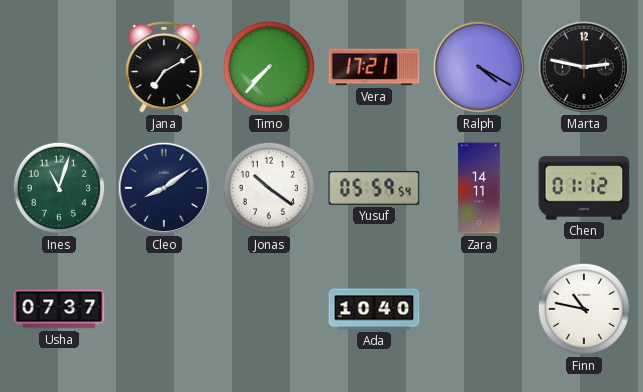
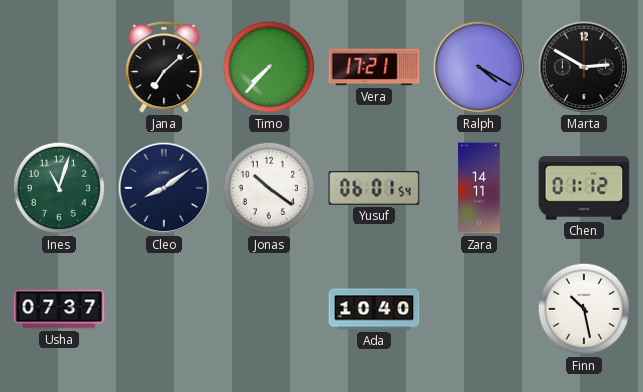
Jana: 7:10 -> 7:08 (164, 67)
Marta: 2:47 -> 2:50 (584, 67)
Yusuf: 05:59 -> 06:01 (374, 188)
Finn: 10:47 -> 10:28 (584, 309)
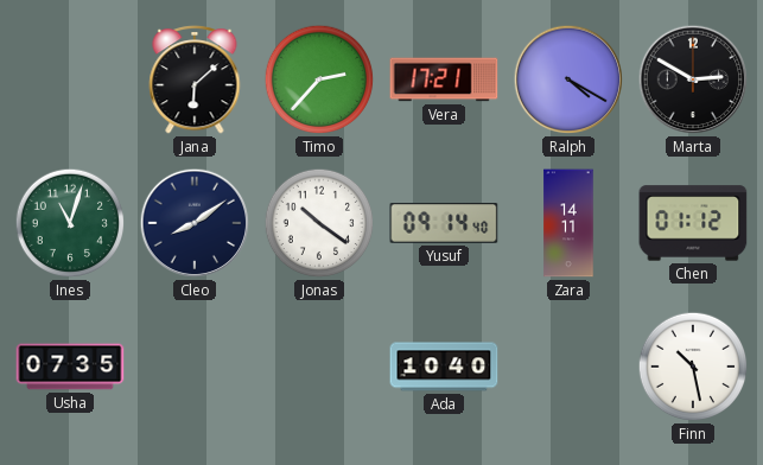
Jana: 7:08 -> 6:08 (195, 79)
Timo: 7:37 -> 2:37 (319, 79)
Yusuf: 06:01 -> 09:14 (444, 223)
Usha: 07:37 -> 07:35 (70, 367)
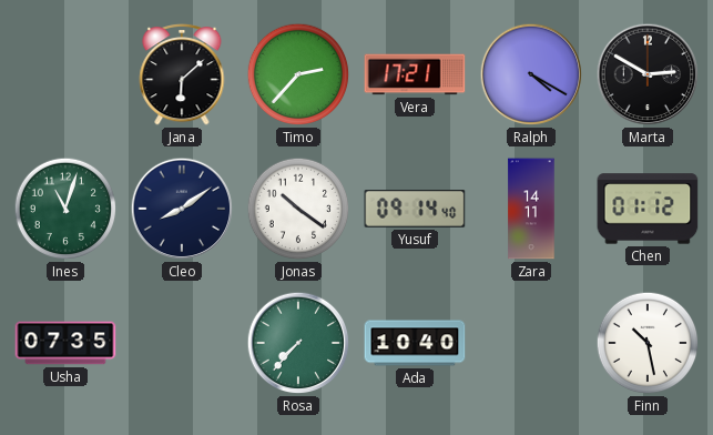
Rosa: none -> 7:37 (298, 343)
